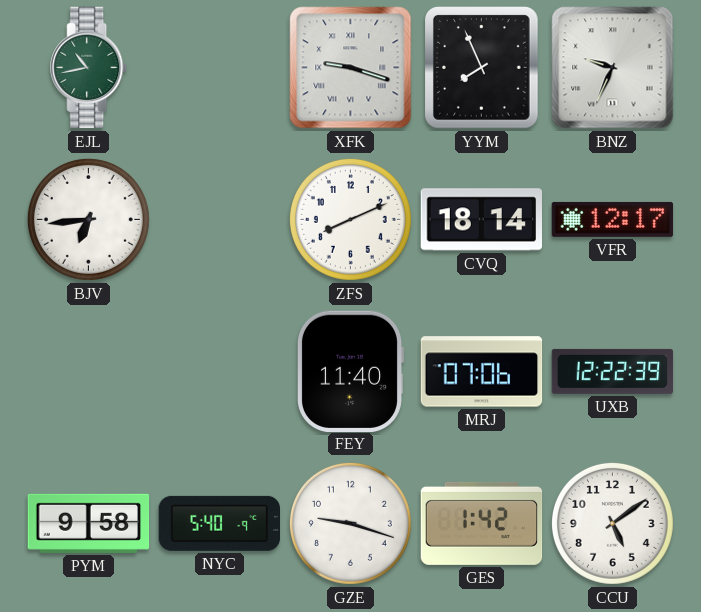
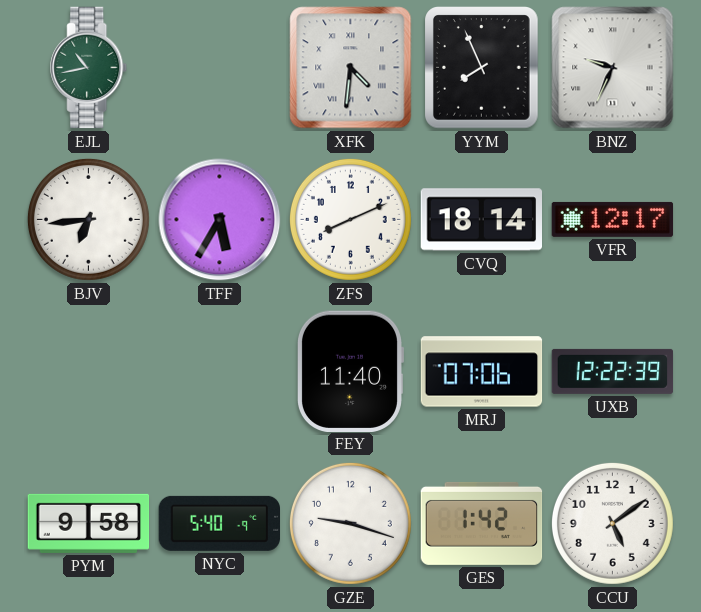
XFK: 9:18 -> 4:31 (351, 68)
TFF: none -> 5:35 (220, 220)
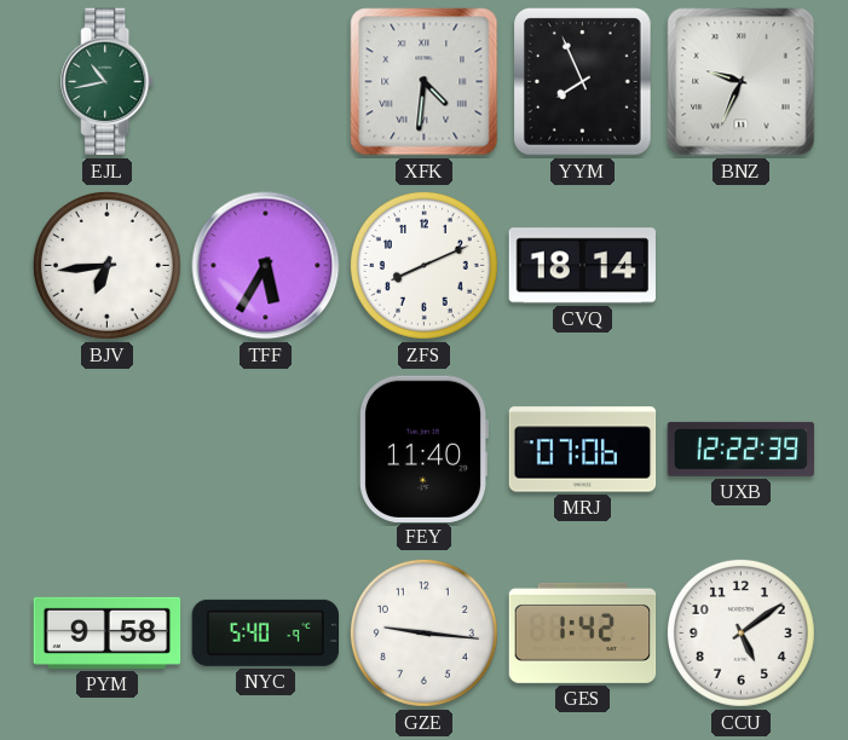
VFR: 12:17 -> none (613, 219)
GZE: 9:18 -> 9:16 (423, 632)
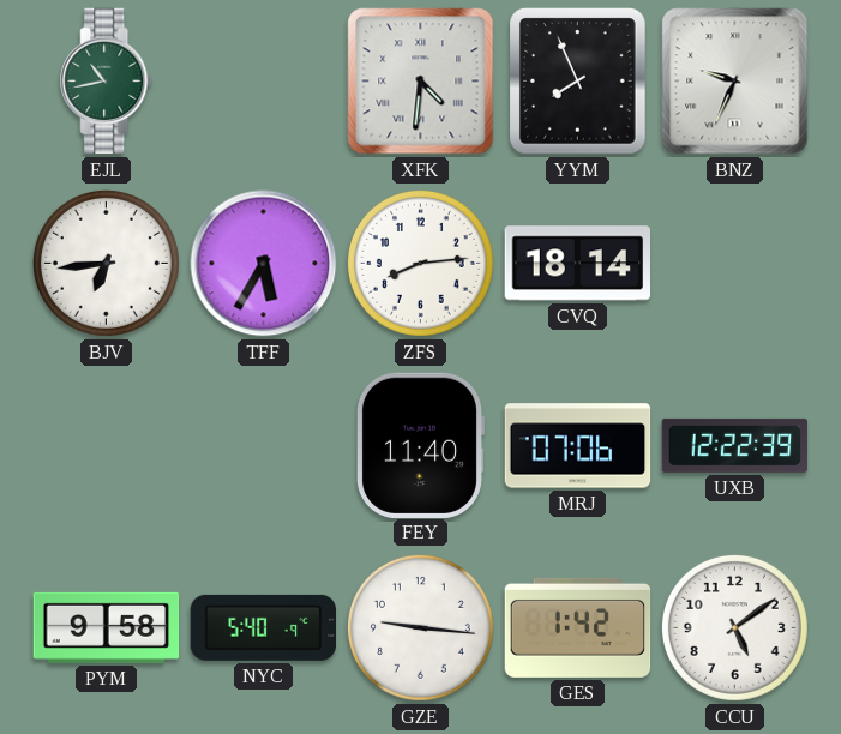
ZFS: 8:11 -> 8:14 (420, 263)
